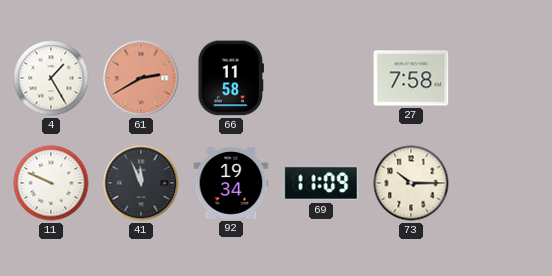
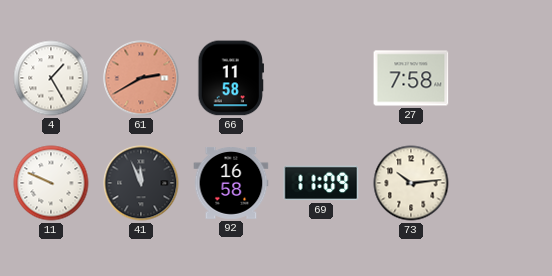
92: 19:34 -> 16:58 (231, 183)
73: 10:15 -> 10:14 (411, 183)
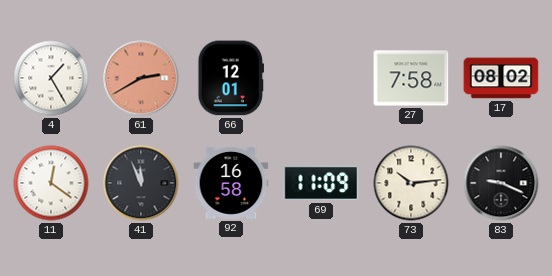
66: 11:58 -> 12:01 (230, 78)
17: none -> 08:02 (501, 78)
11: 9:49 -> 12:21 (51, 183)
83: none -> 9:19 (501, 183)
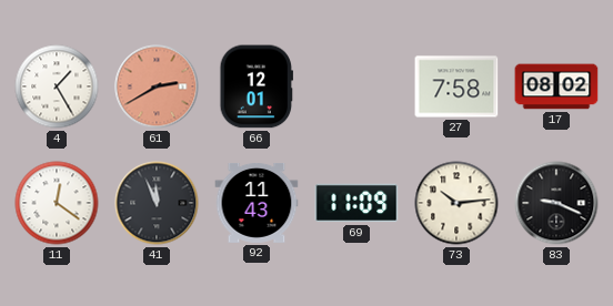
92: 16:58 -> 11:43 (257, 203)
